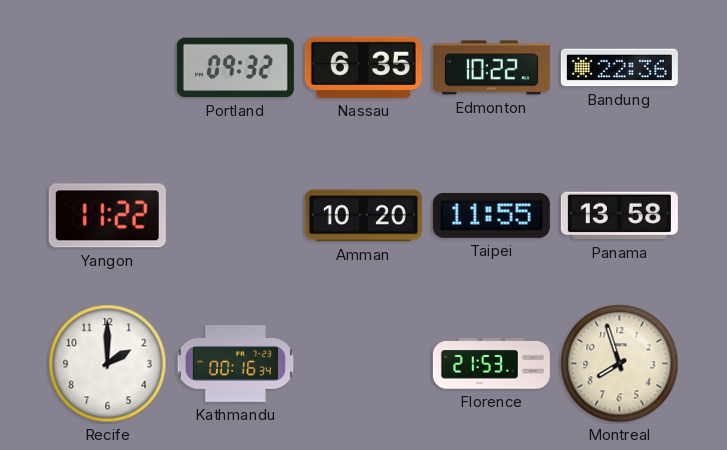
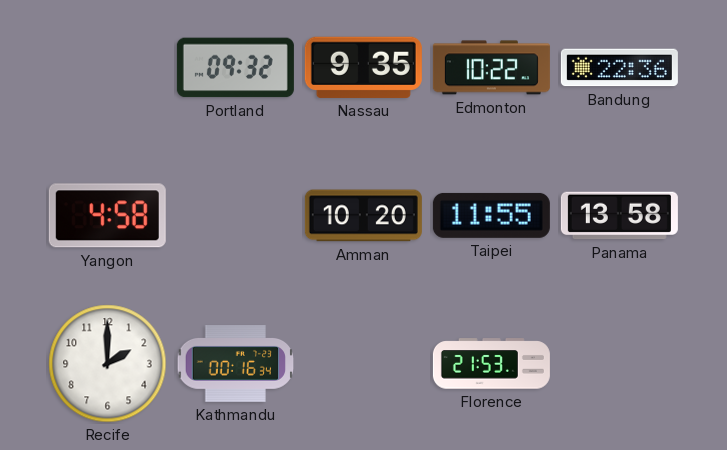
Nassau: 6:35 -> 9:35 (363, 67)
Yangon: 11:22 -> 4:58 (107, 216)
Montreal: 7:57 -> none (620, 364)
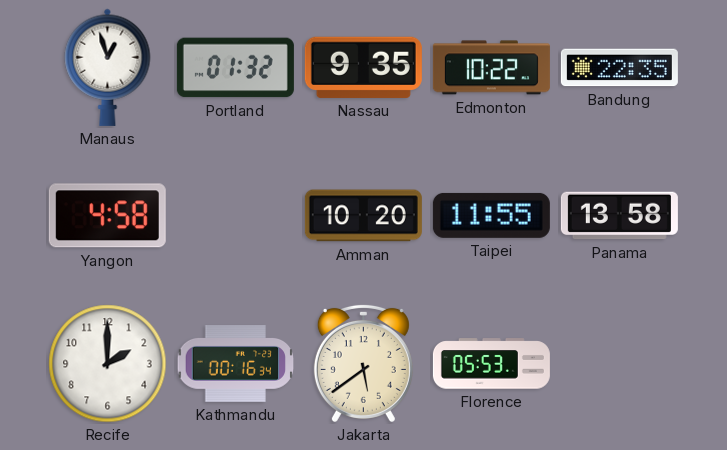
Manaus: none -> 12:57 (108, 67)
Portland: 09:32 -> 01:32 (235, 68)
Bandung: 22:36 -> 22:35 (619, 68)
Jakarta: none -> 5:39 (363, 363)
Florence: 21:53 -> 05:53 (491, 364)
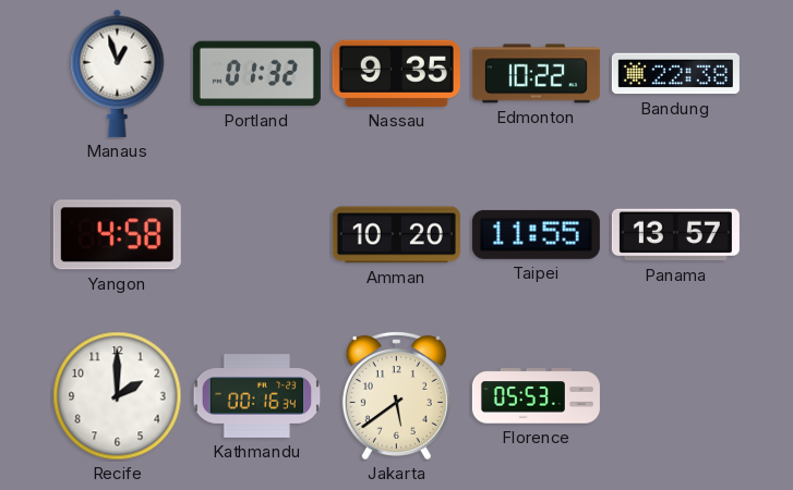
Bandung: 22:35 -> 22:38 (675, 74)
Panama: 13:58 -> 13:57 (675, 235)
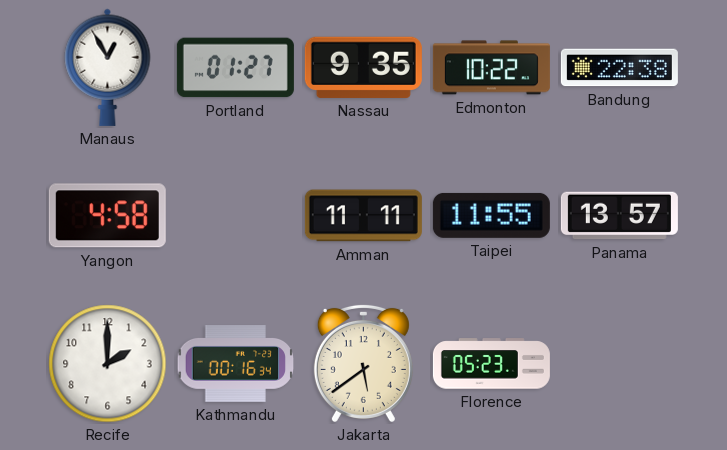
Manaus: 12:57 -> 12:55 (108, 67)
Portland: 01:32 -> 01:27 (235, 68)
Amman: 10:20 -> 11:11 (363, 216)
Florence: 05:53 -> 05:23 (491, 364)
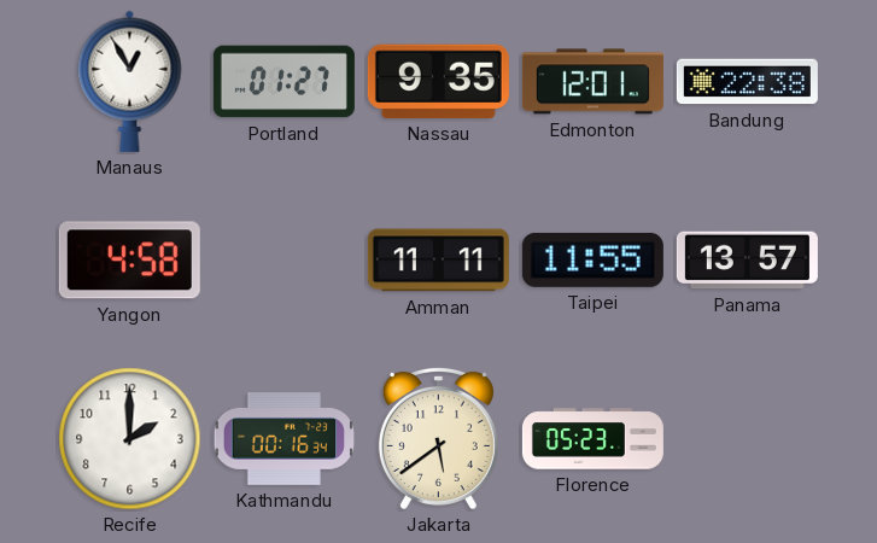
Edmonton: 10:22 -> 12:01 (592, 82)
